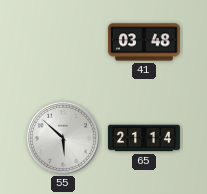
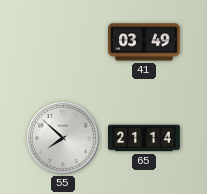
41: 03:48 -> 03:49 (145, 42)
55: 5:52 -> 7:52 (63, 138)
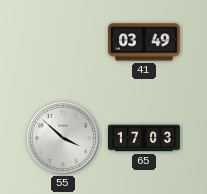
55: 7:52 -> 3:52 (63, 138)
65: 21:14 -> 17:03 (145, 138)
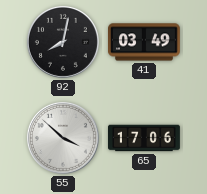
92: none -> 8:02 (63, 42)
65: 17:03 -> 17:06 (145, 138)
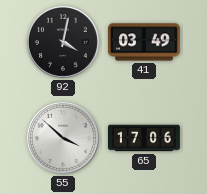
92: 8:02 -> 4:02 (63, 42)
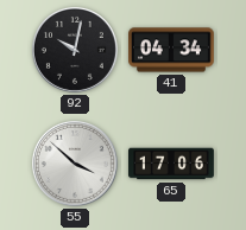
92: 4:02 -> 10:02 (75, 50)
41: 03:49 -> 04:34 (172, 50)
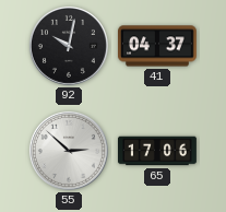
41: 04:34 -> 04:37 (158, 46)
55: 3:52 -> 2:52 (69, 151)
